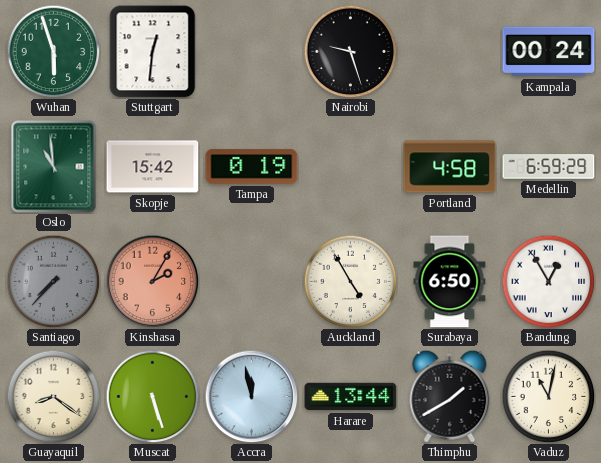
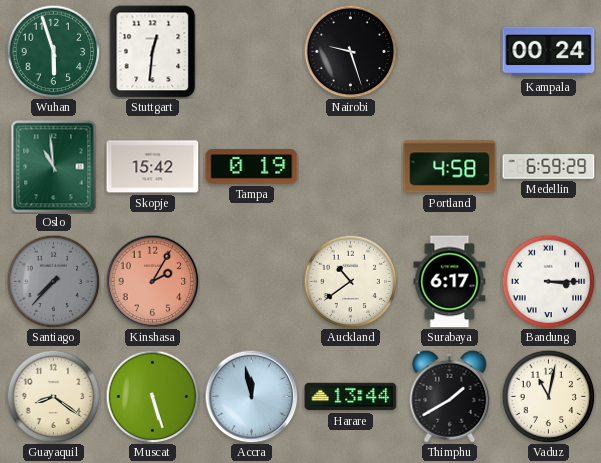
Auckland: 4:55 -> 10:39 (350, 281)
Surabaya: 6:50 -> 6:17 (450, 282)
Bandung: 12:55 -> 3:15 (548, 281)
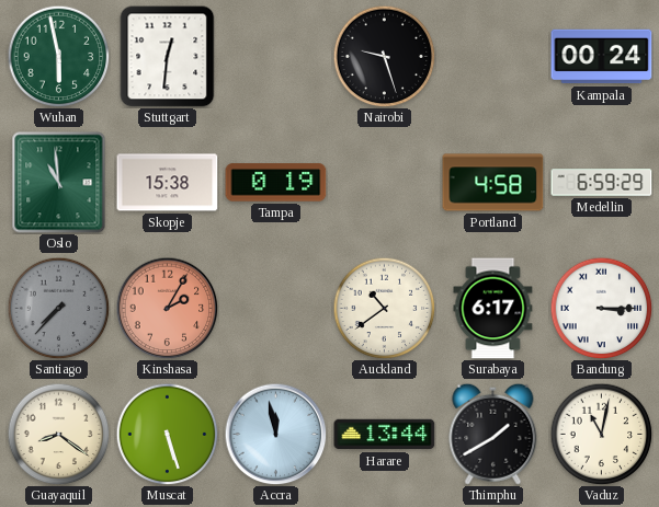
Wuhan: 5:57 -> 5:58 (58, 56)
Skopje: 15:42 -> 15:38 (168, 183)
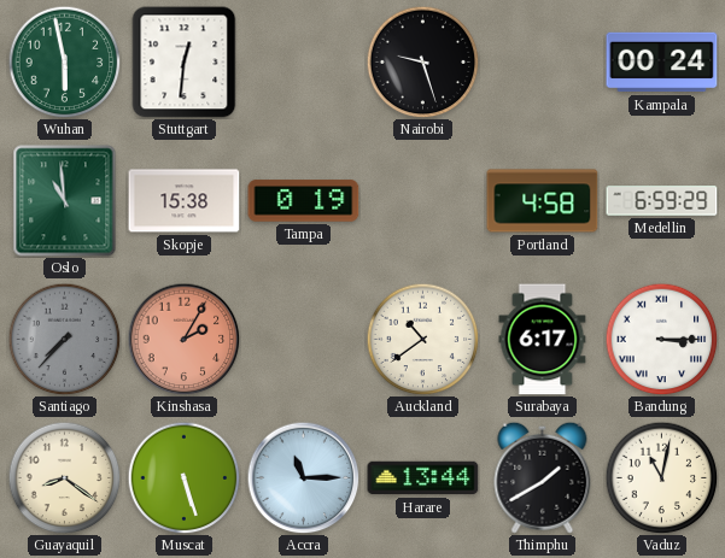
Accra: 11:58 -> 11:15 (303, 477)
